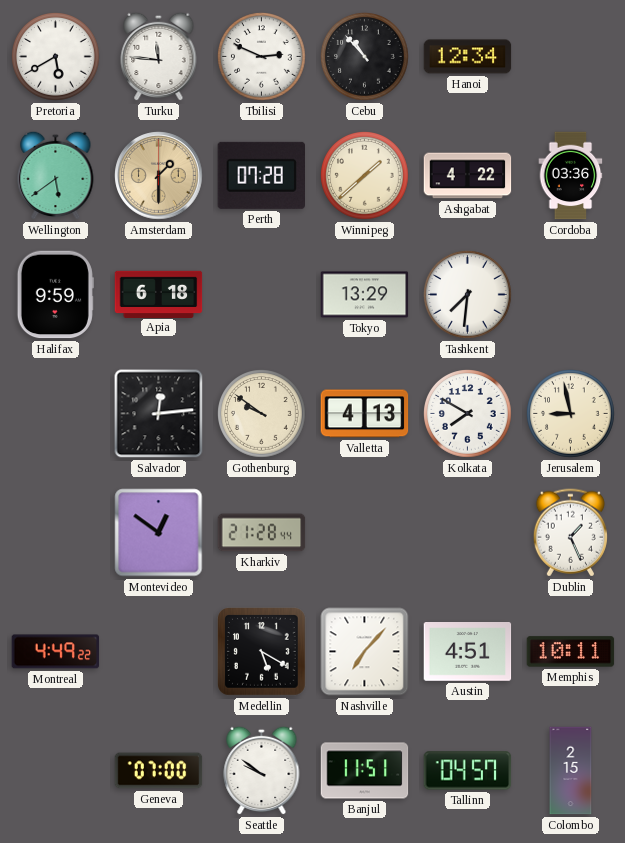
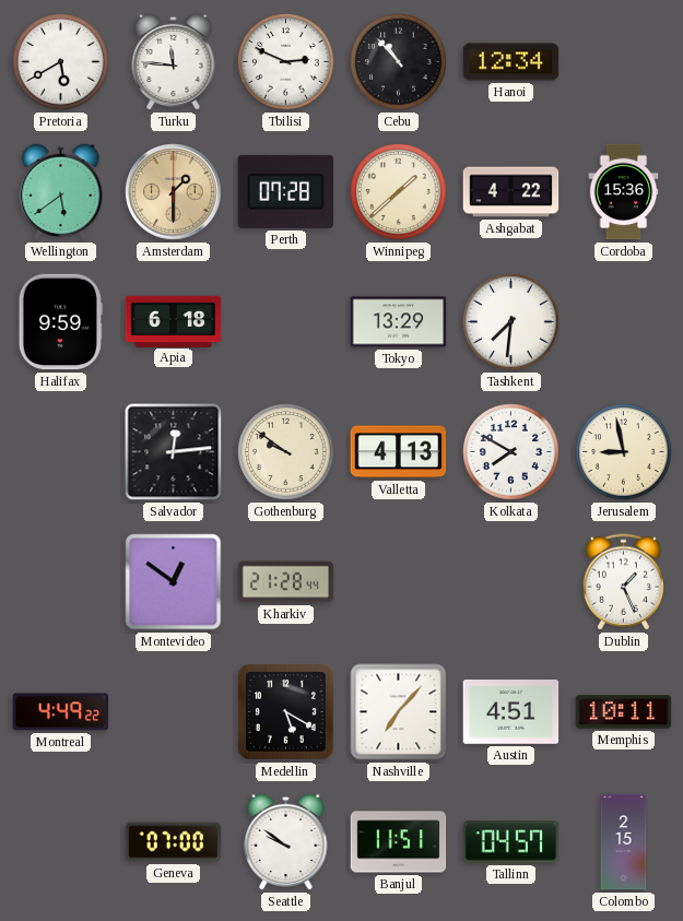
Cordoba: 03:36 -> 15:36 (624, 192)
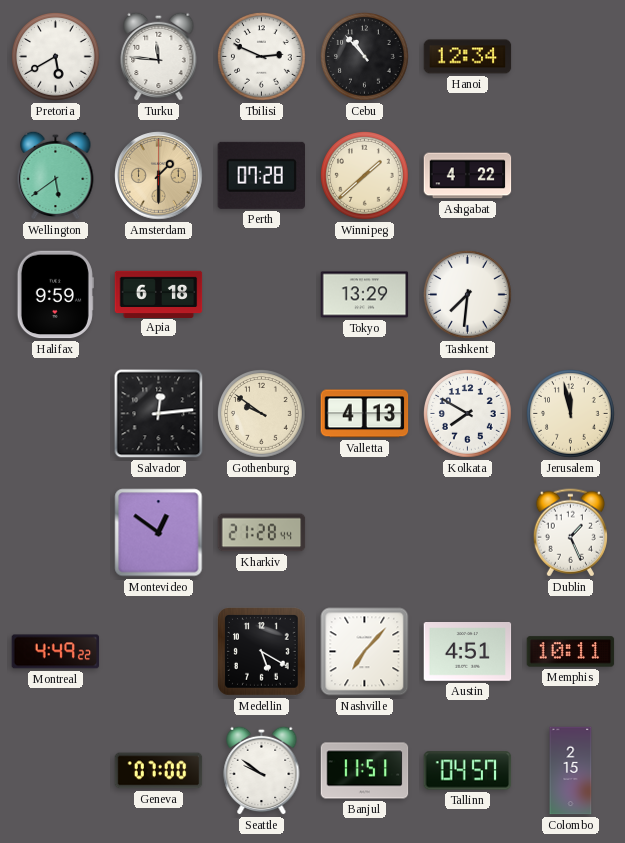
Cordoba: 15:36 -> none (624, 192)
Jerusalem: 8:58 -> 11:58 (571, 414)
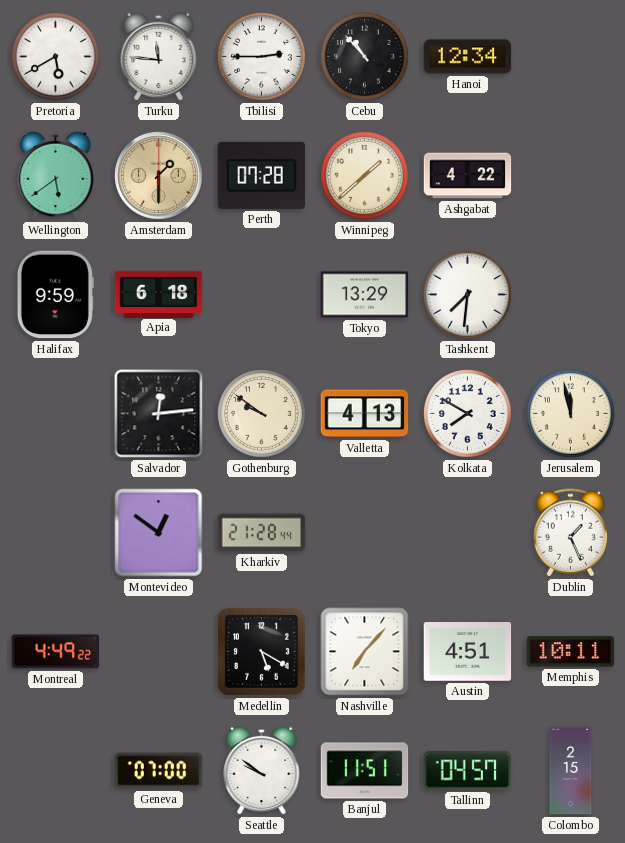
Tbilisi: 2:49 -> 2:45 (262, 57)
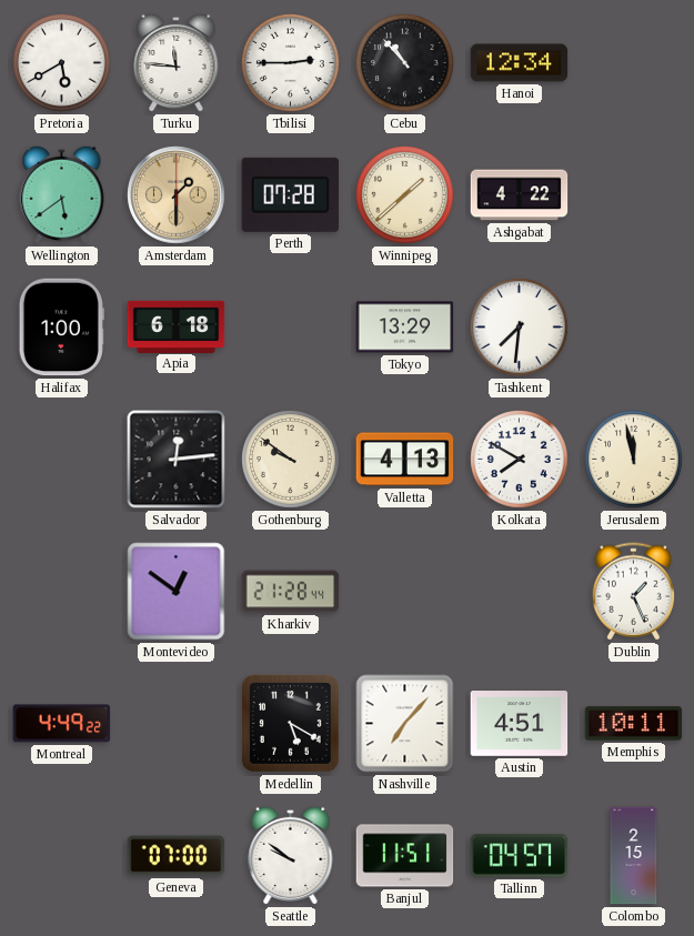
Halifax: 9:59 -> 1:00 (61, 328)
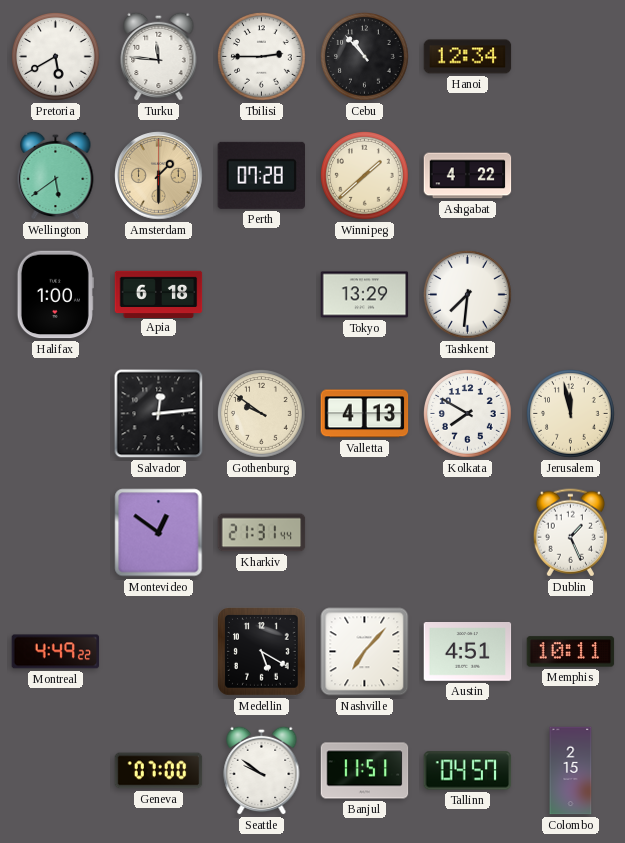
Kharkiv: 21:28 -> 21:31 (262, 533)
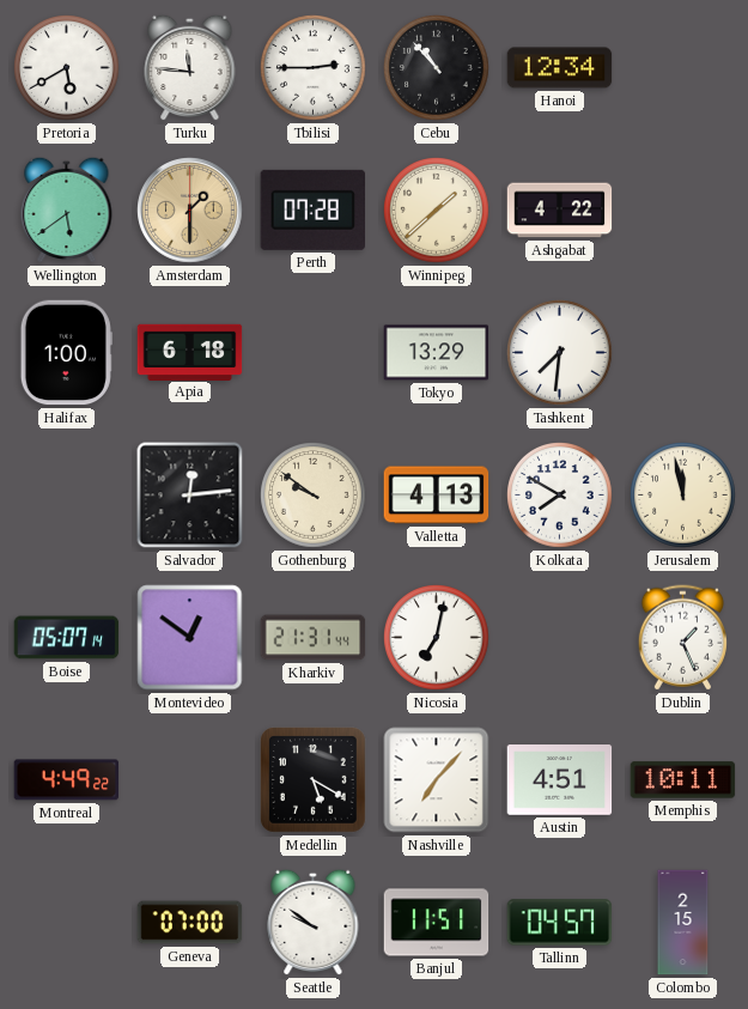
Boise: none -> 05:07 (67, 638)
Nicosia: none -> 7:02 (437, 638)
